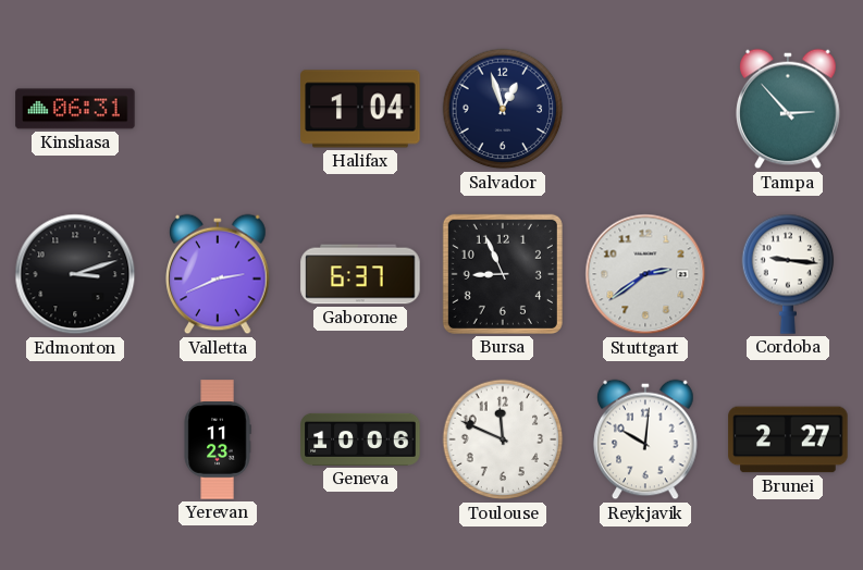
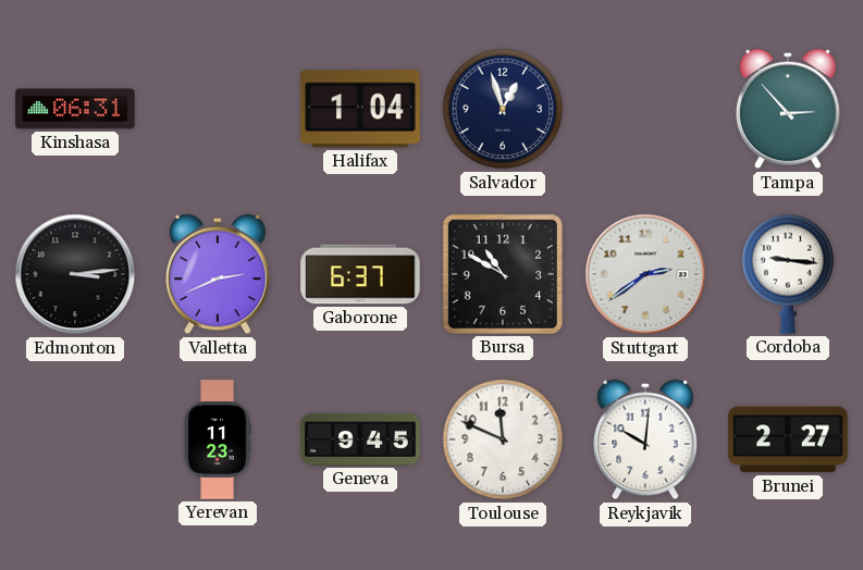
Edmonton: 3:12 -> 3:14 (75, 274)
Bursa: 8:56 -> 10:50 (503, 274)
Geneva: 10:06 -> 9:45 (360, 439)
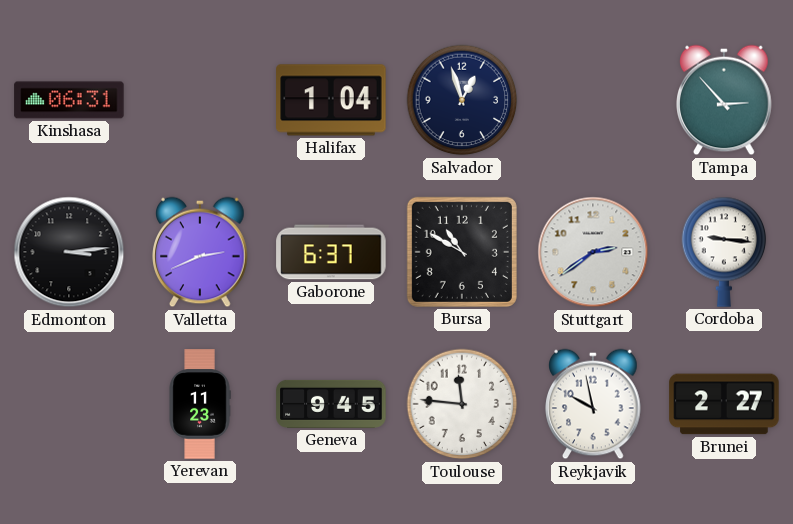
Toulouse: 11:49 -> 11:46 (462, 404)
Reykjavik: 10:01 -> 9:58 (593, 404)
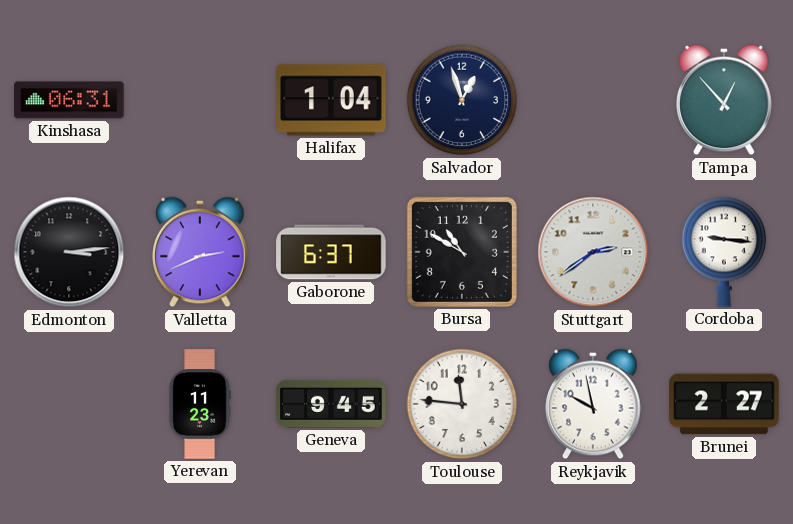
Tampa: 2:53 -> 12:53 (724, 100)
